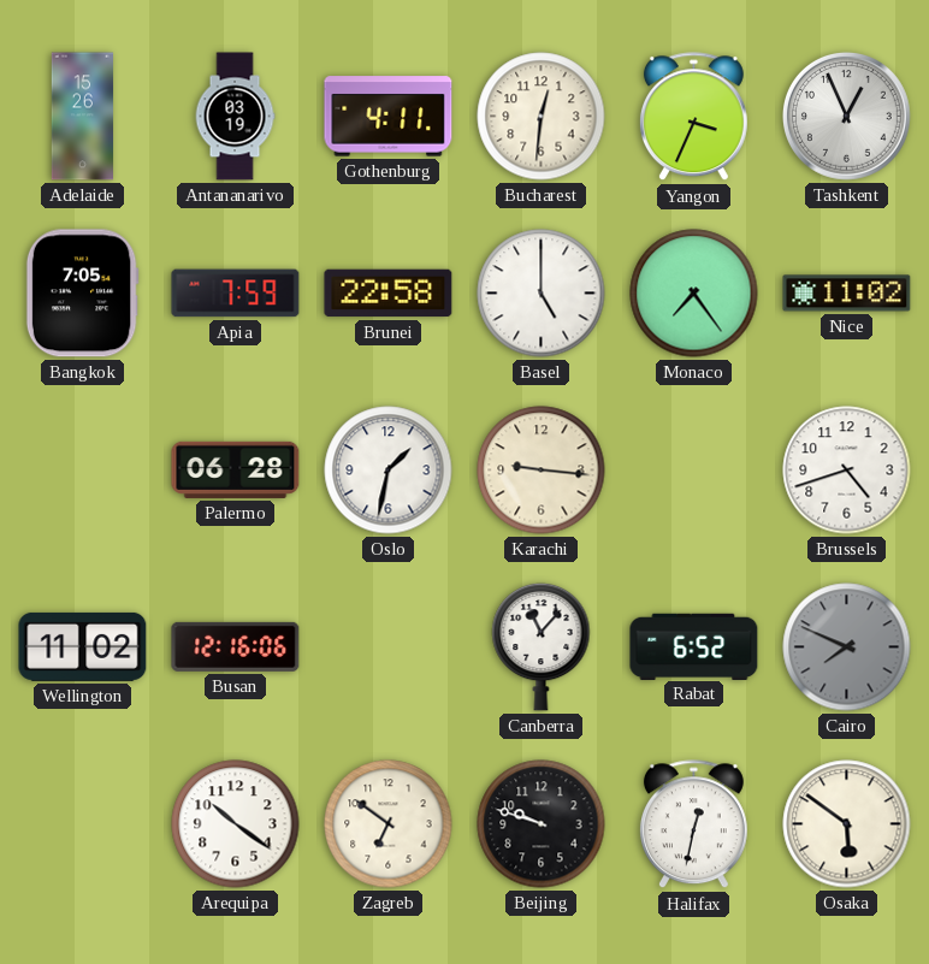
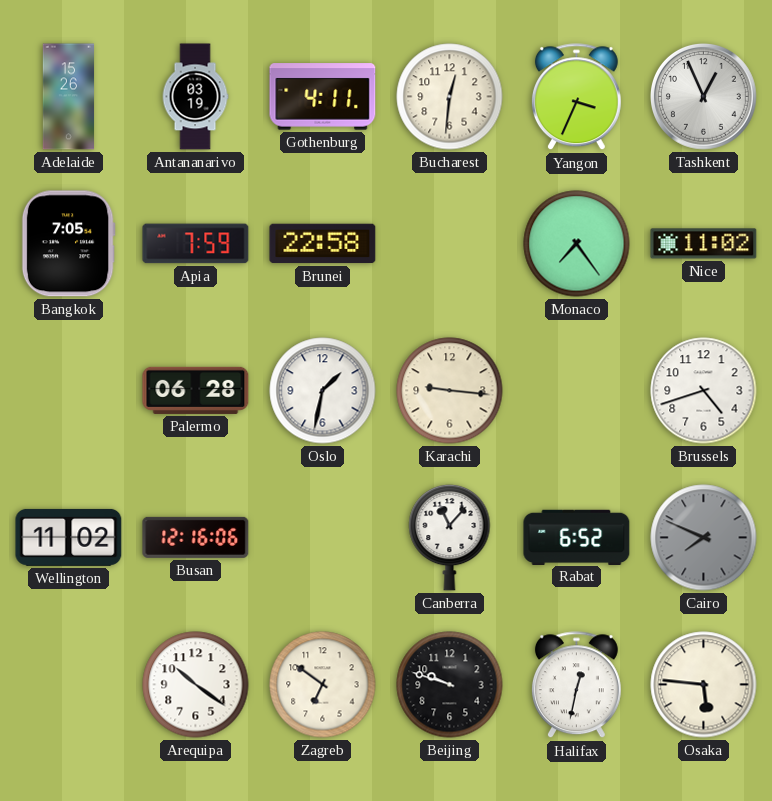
Basel: 5:00 -> none (542, 294)
Osaka: 5:51 -> 5:46 (704, 685)
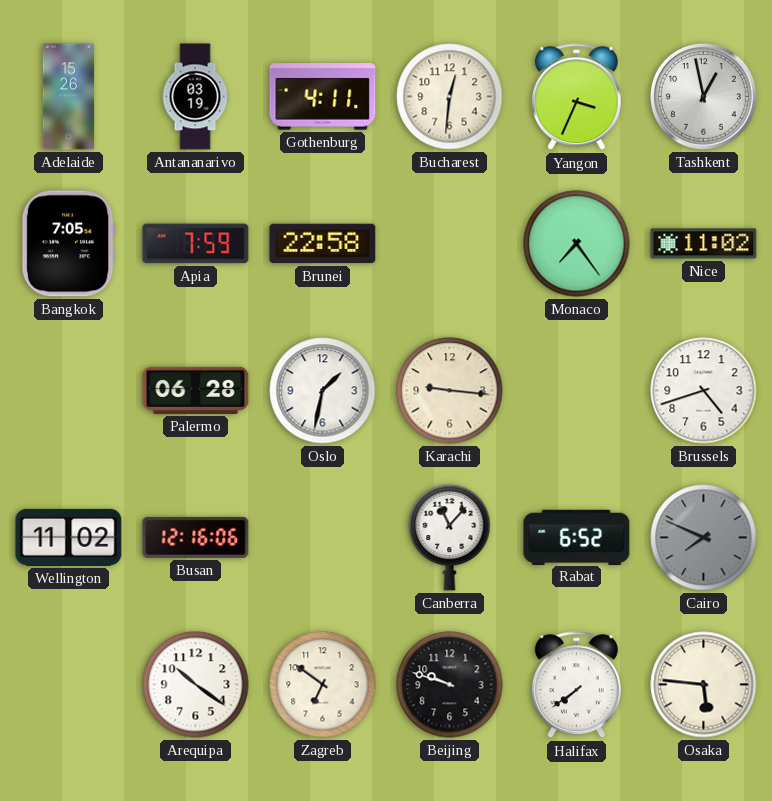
Tashkent: 12:56 -> 12:58 (704, 97)
Halifax: 12:32 -> 7:39 (576, 685)
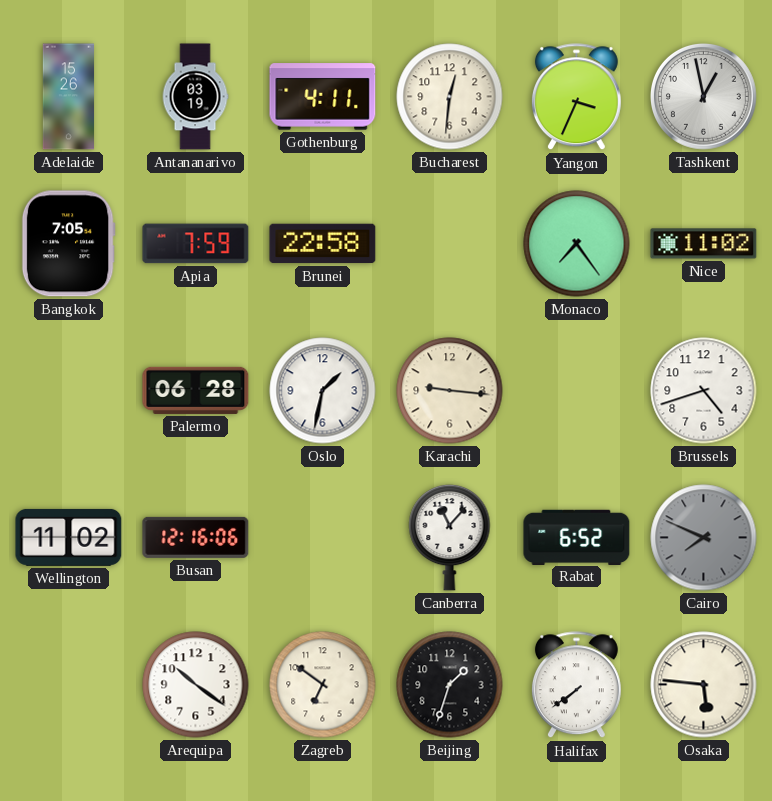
Beijing: 9:48 -> 1:33 (450, 685)
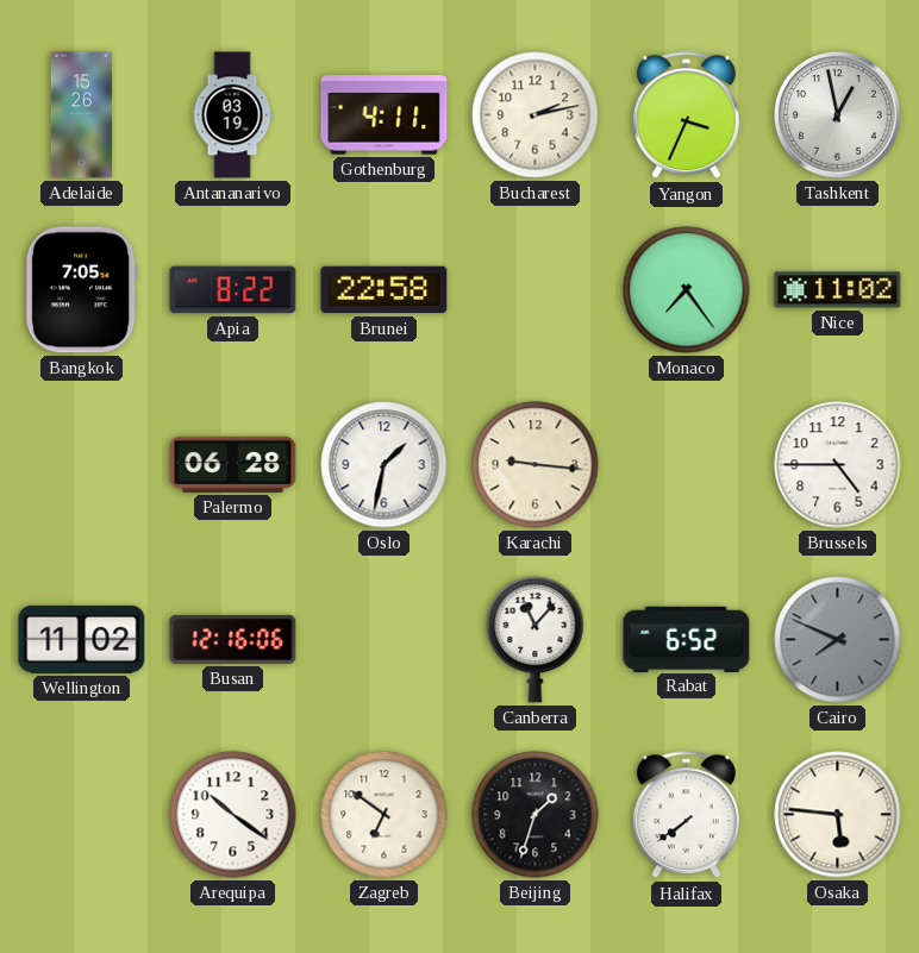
Bucharest: 12:31 -> 2:13 (536, 115)
Apia: 7:59 -> 8:22 (233, 290)
Brussels: 4:42 -> 4:45 (838, 465)
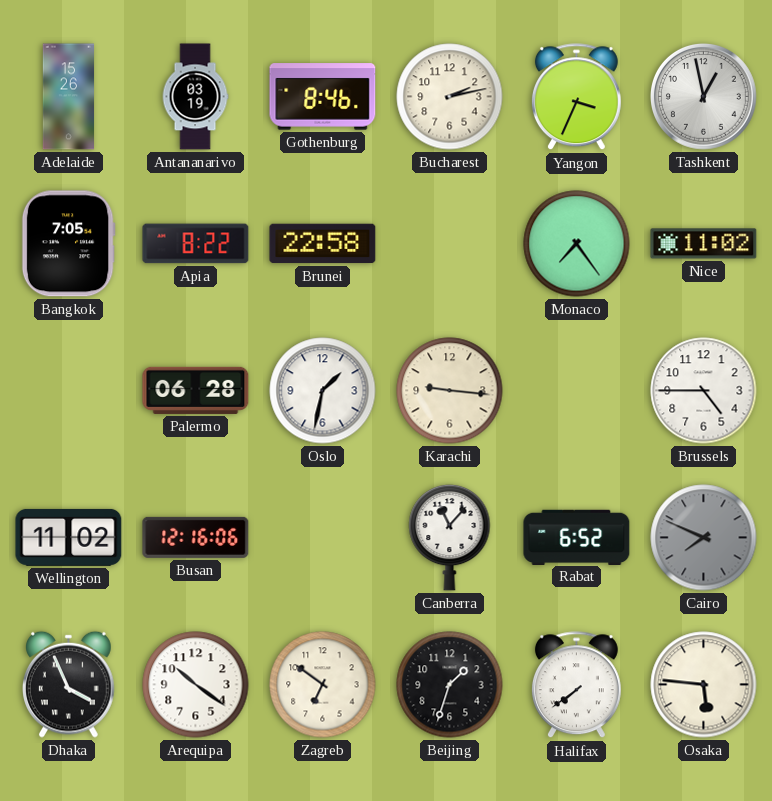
Gothenburg: 4:11 -> 8:46 (323, 97)
Dhaka: none -> 3:56 (69, 684)
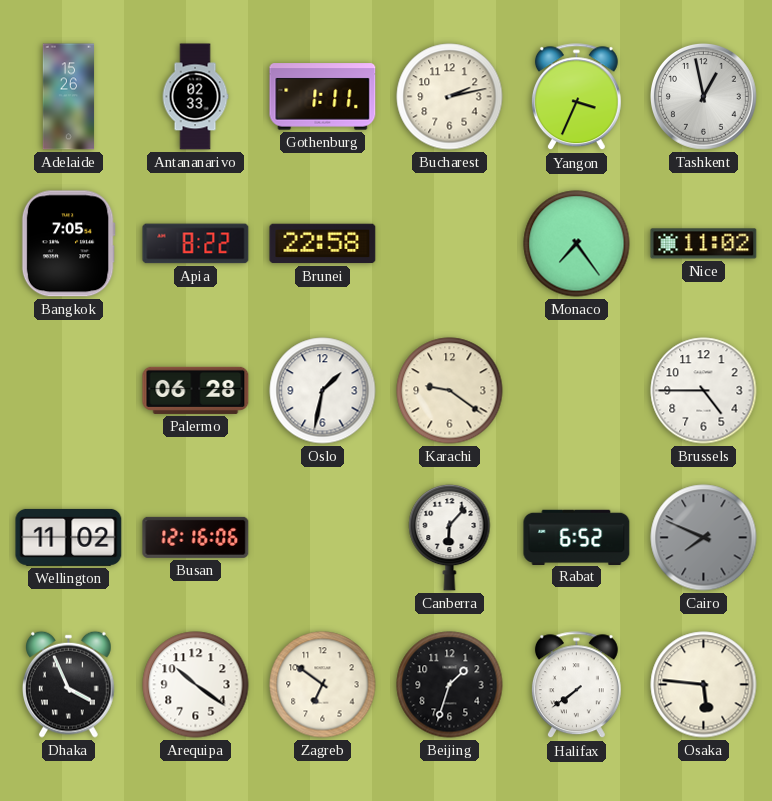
Antananarivo: 03:19 -> 02:33 (195, 97)
Gothenburg: 8:46 -> 1:11 (323, 97)
Karachi: 9:16 -> 9:21 (450, 391)
Canberra: 11:07 -> 6:07 (450, 537)
